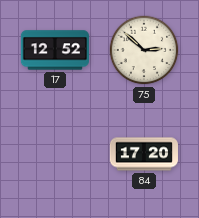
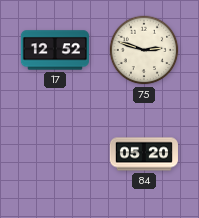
75: 2:52 -> 2:48 (144, 50)
84: 17:20 -> 05:20 (143, 154)
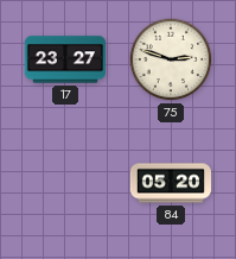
17: 12:52 -> 23:27 (64, 59)
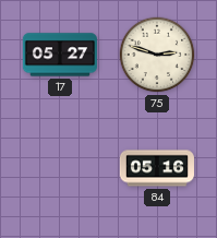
17: 23:27 -> 05:27 (59, 55)
84: 05:20 -> 05:16 (156, 168)
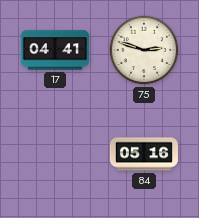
17: 05:27 -> 04:41 (54, 50)
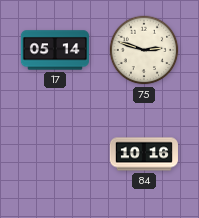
17: 04:41 -> 05:14 (54, 50)
84: 05:16 -> 10:16 (143, 154)
